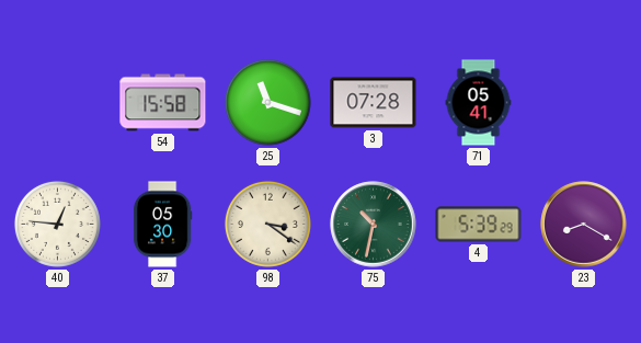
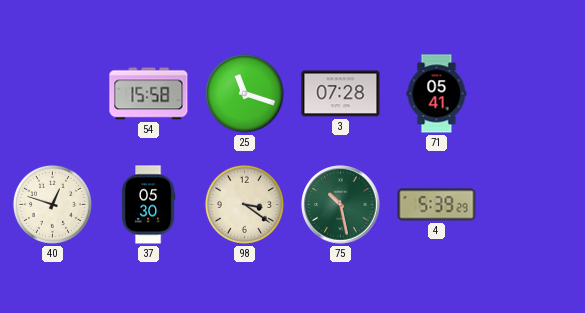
40: 12:46 -> 12:48 (52, 204)
75: 10:32 -> 10:28 (341, 205)
23: 8:20 -> none (584, 225)
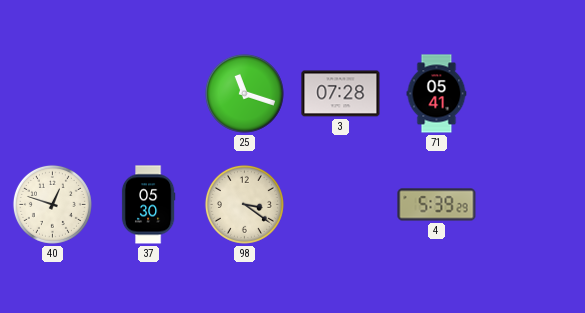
54: 15:58 -> none (149, 94)
75: 10:28 -> none (341, 205)
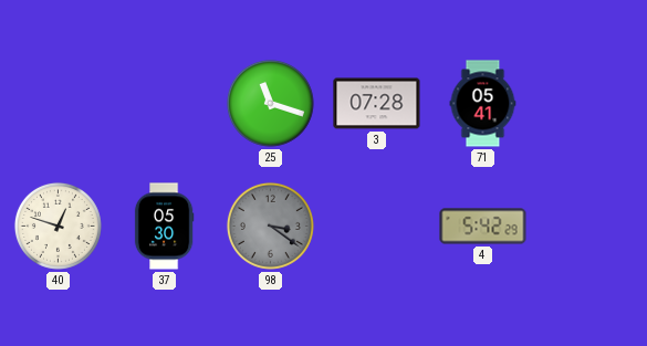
98 dial: cream -> grey (270, 226)
4: 5:39 -> 5:42 (483, 227)
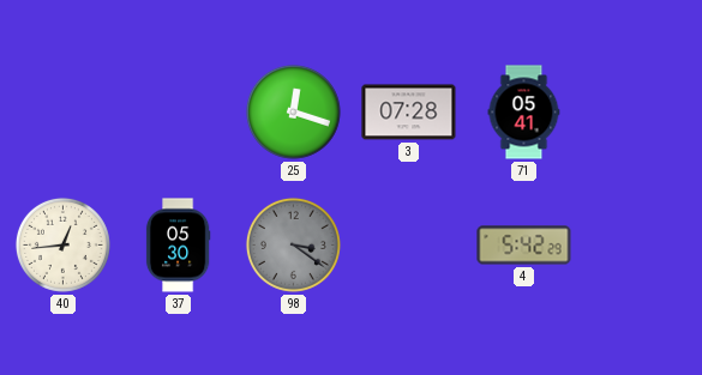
25: 11:18 -> 12:18 (293, 111)
40: 12:48 -> 12:44 (62, 244)
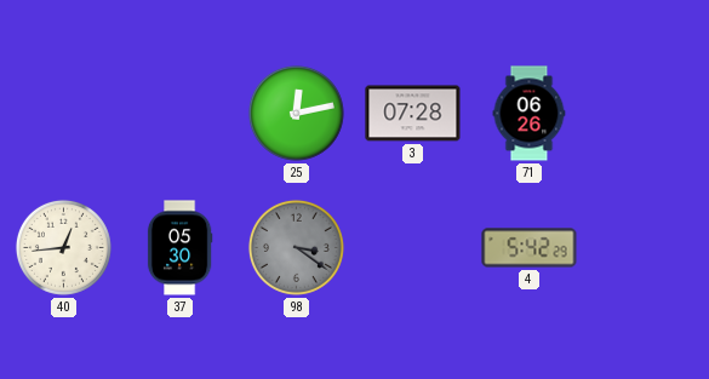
25: 12:18 -> 12:13 (296, 113)
71: 05:41 -> 06:26 (530, 114)
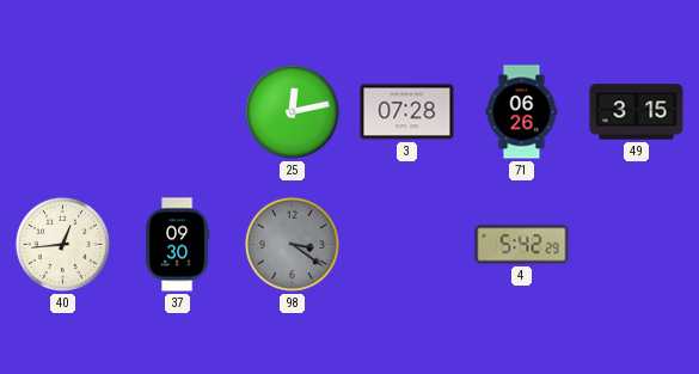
49: none -> 3:15 (637, 112)
37: 05:30 -> 09:30 (177, 245)
